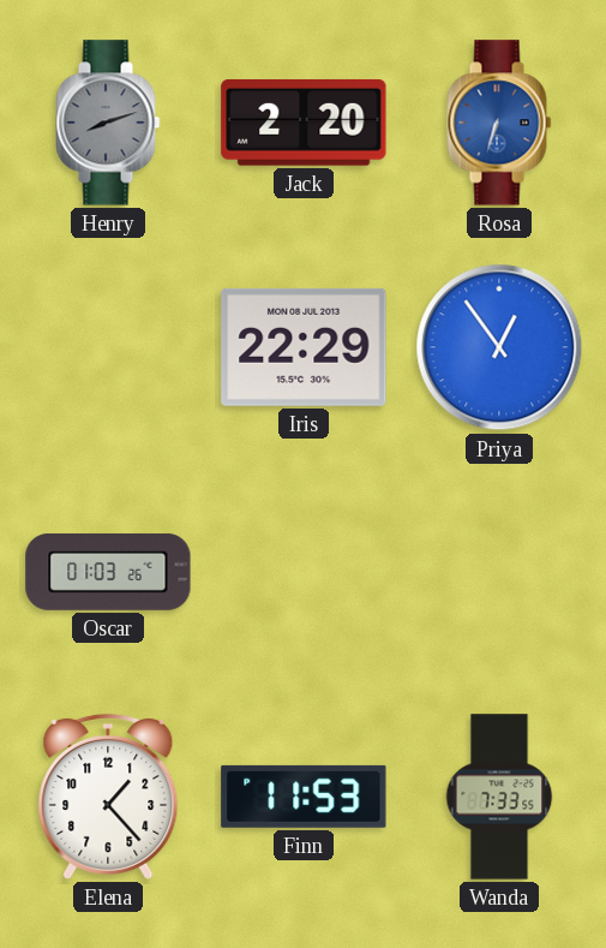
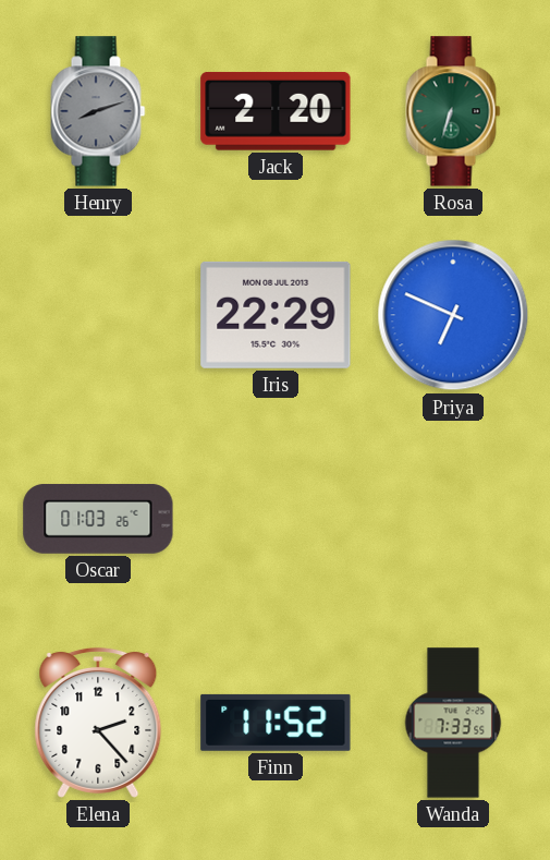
Rosa dial: blue -> green (453, 111)
Priya: 12:54 -> 6:49 (453, 315)
Elena: 1:23 -> 2:23 (98, 723)
Finn: 11:53 -> 11:52 (276, 723)
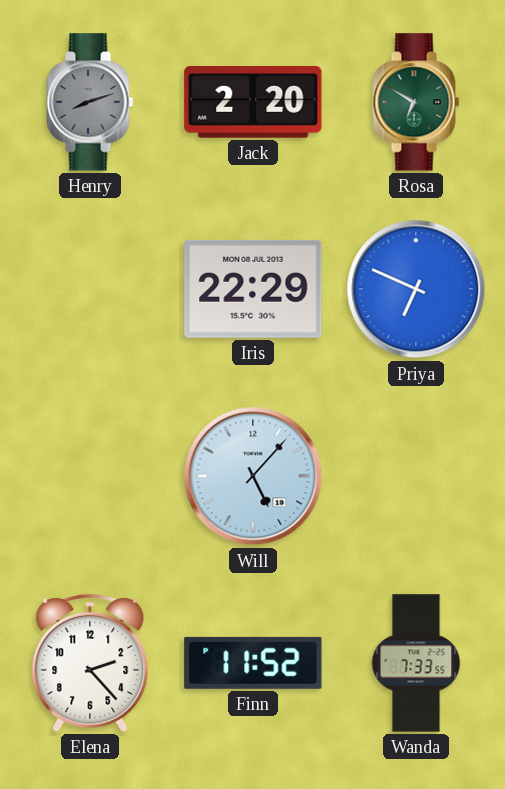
Rosa: 6:33 -> 6:50 (416, 102)
Oscar: 01:03 -> none (98, 519)
Will: none -> 5:07 (253, 476)
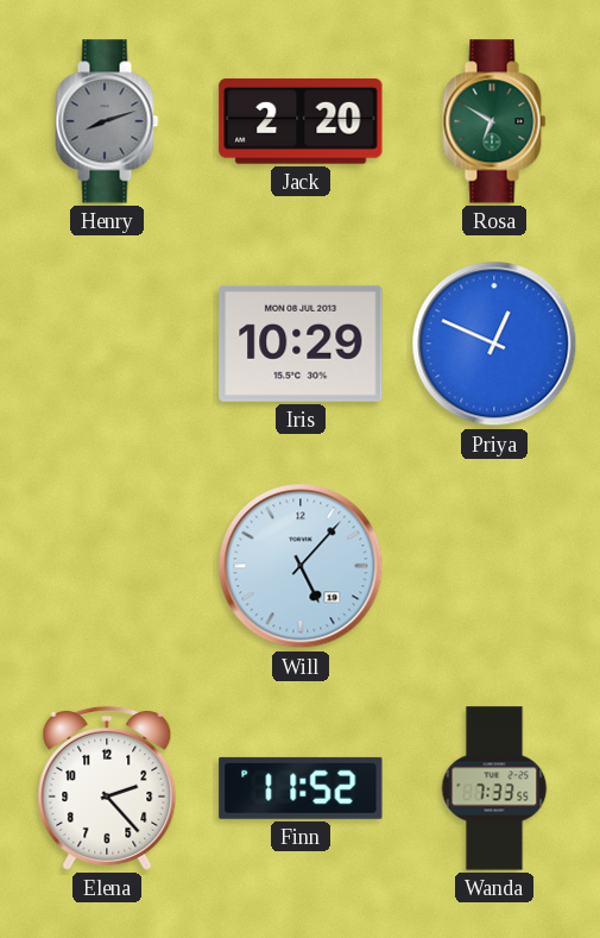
Iris: 22:29 -> 10:29 (301, 344)
Priya: 6:49 -> 12:49 (494, 344)
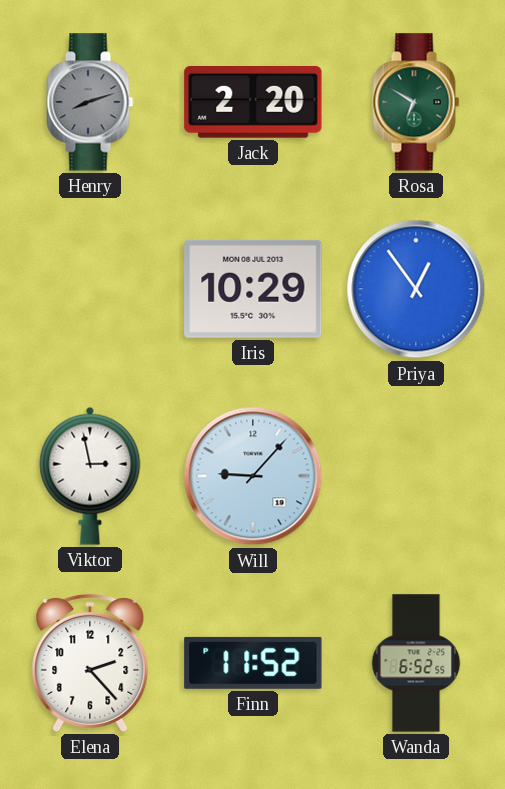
Priya: 12:49 -> 12:54 (416, 289)
Viktor: none -> 2:58 (90, 476)
Will: 5:07 -> 9:07 (253, 476)
Wanda: 7:33 -> 6:52 (416, 663)
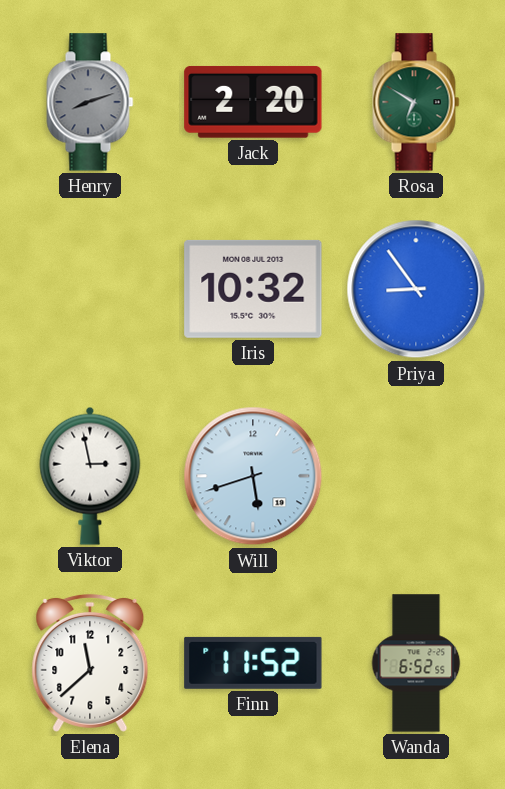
Iris: 10:29 -> 10:32 (253, 289)
Priya: 12:54 -> 8:54 (416, 289)
Will: 9:07 -> 5:42 (253, 476)
Elena: 2:23 -> 11:38 (90, 663)
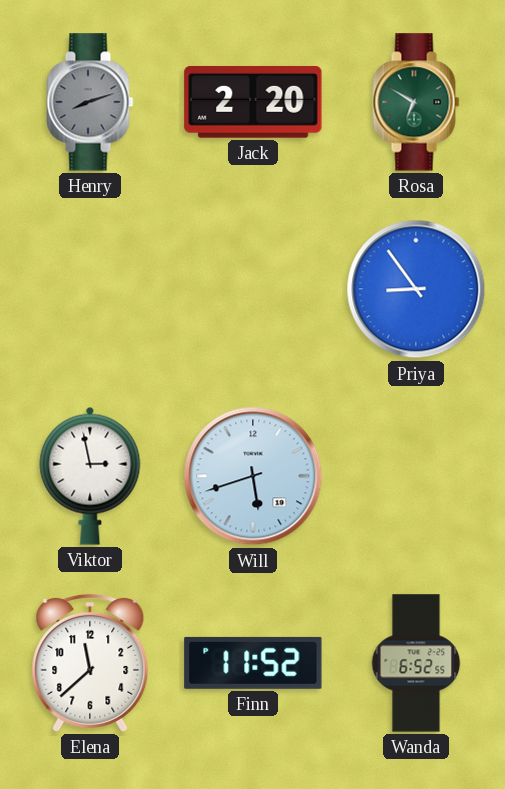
Iris: 10:32 -> none (253, 289)
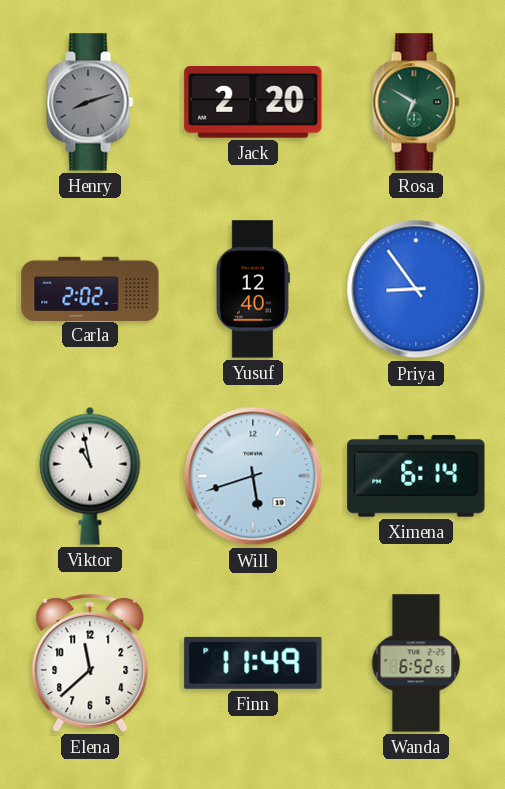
Carla: none -> 2:02 (90, 288)
Yusuf: none -> 12:40 (253, 289)
Viktor: 2:58 -> 10:58 (90, 476)
Ximena: none -> 6:14 (416, 476)
Finn: 11:52 -> 11:49 (253, 663)
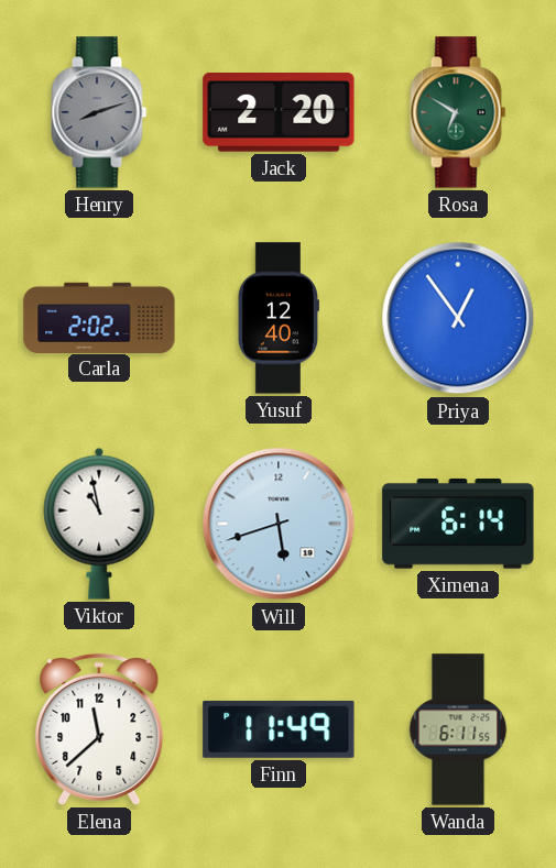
Priya: 8:54 -> 12:54 (458, 318)
Wanda: 6:52 -> 6:11 (458, 729)
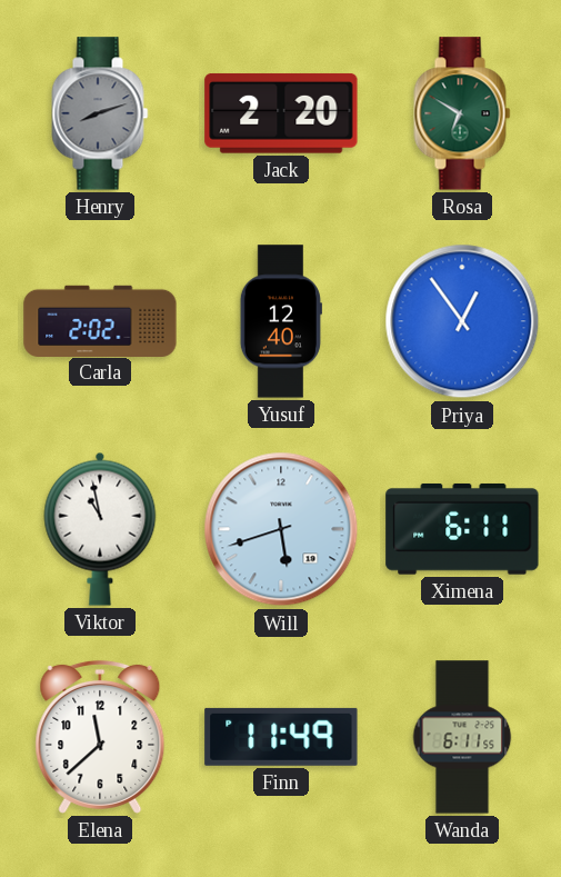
Ximena: 6:14 -> 6:11 (462, 529)
